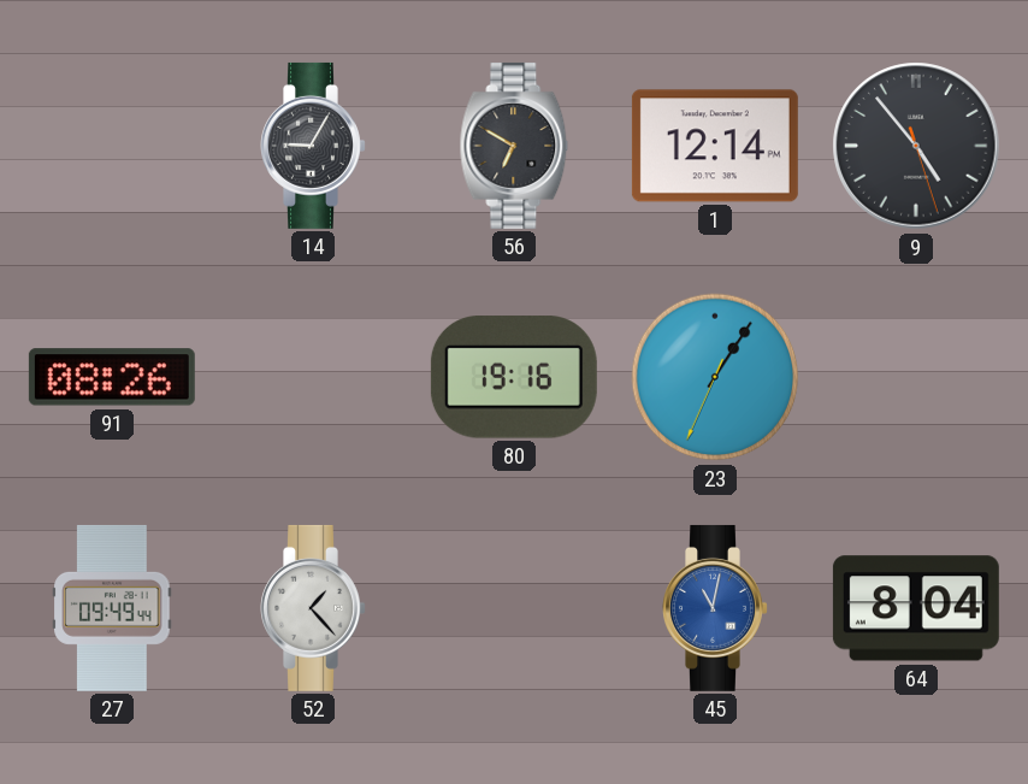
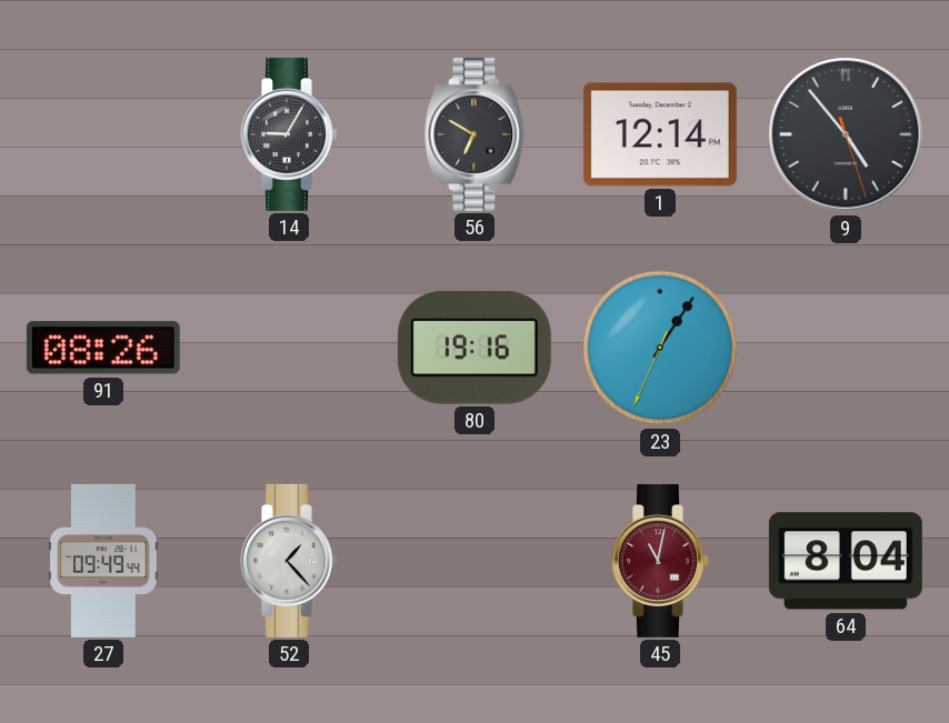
45 dial: blue -> burgundy (660, 561)
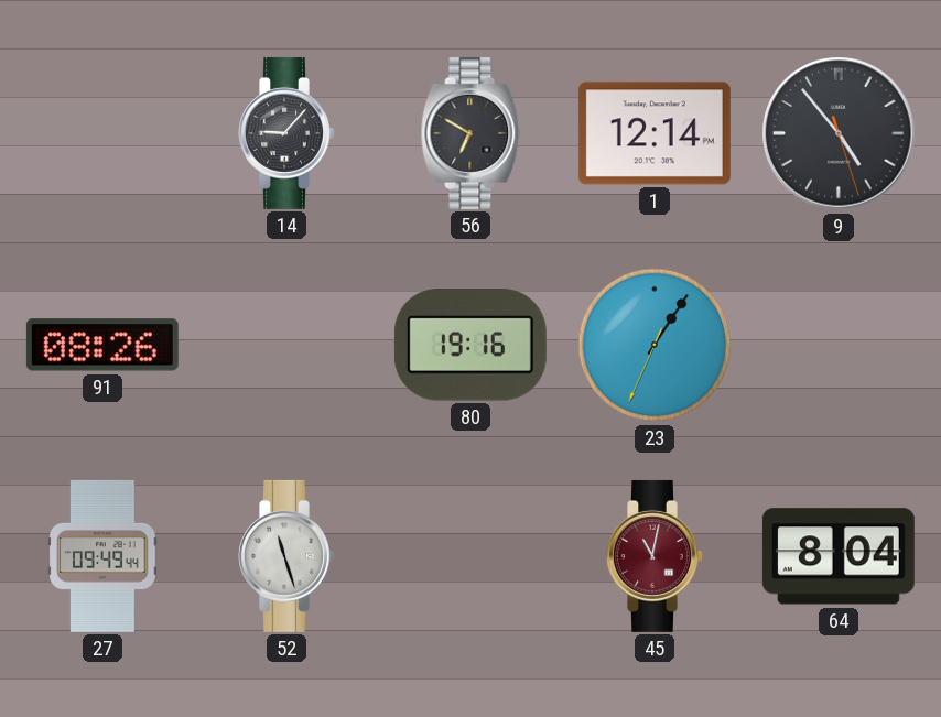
14: 9:05 -> 9:07 (286, 133)
52: 1:23 -> 11:27 (286, 556)
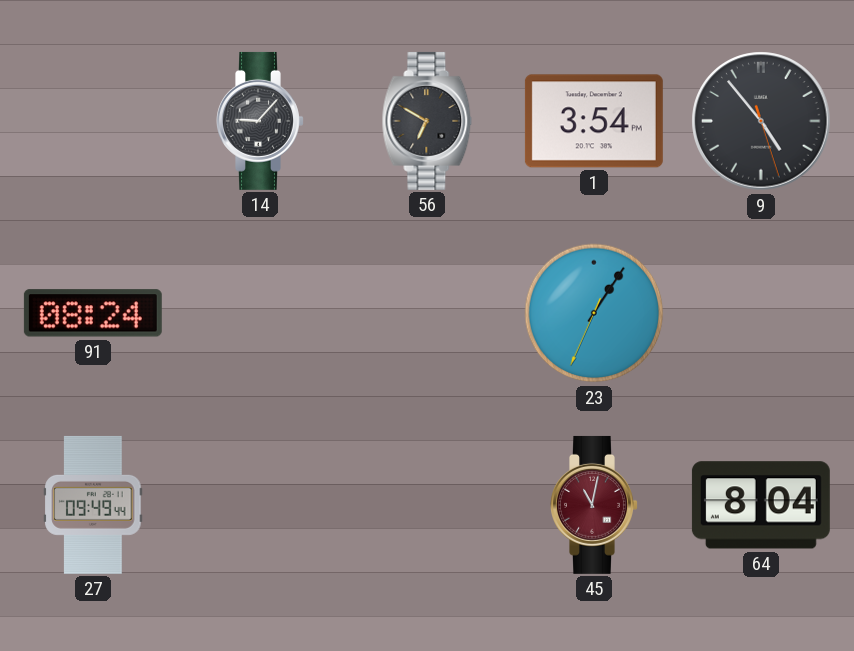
1: 12:14 -> 3:54 (594, 121)
91: 08:26 -> 08:24 (93, 313)
80: 19:16 -> none (470, 345)
52: 11:27 -> none (286, 556)
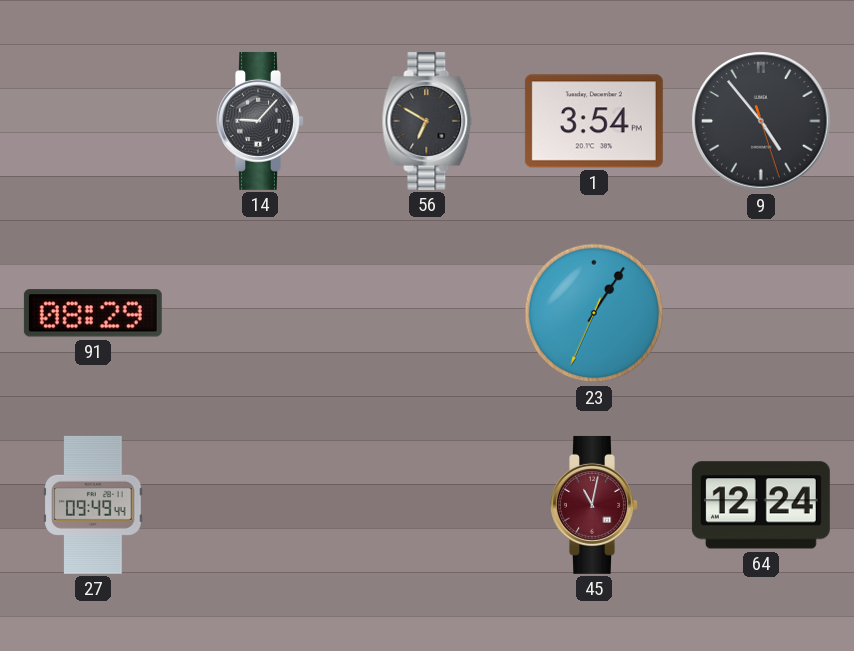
91: 08:24 -> 08:29 (93, 313)
64: 8:04 -> 12:24 (761, 505)
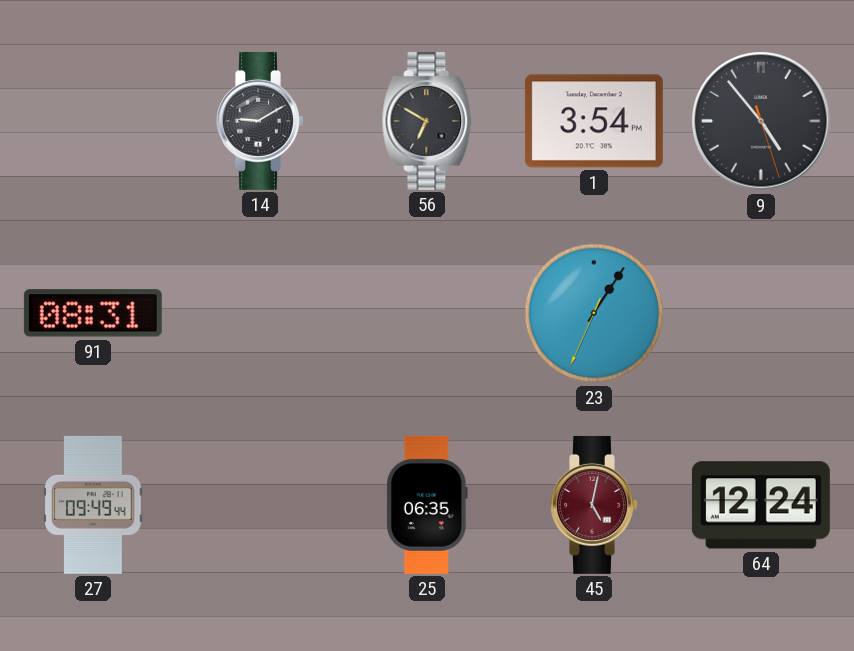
14: 9:07 -> 9:10 (260, 121)
91: 08:29 -> 08:31 (93, 313)
25: none -> 06:35 (428, 505)
45: 11:02 -> 5:02 (594, 505)
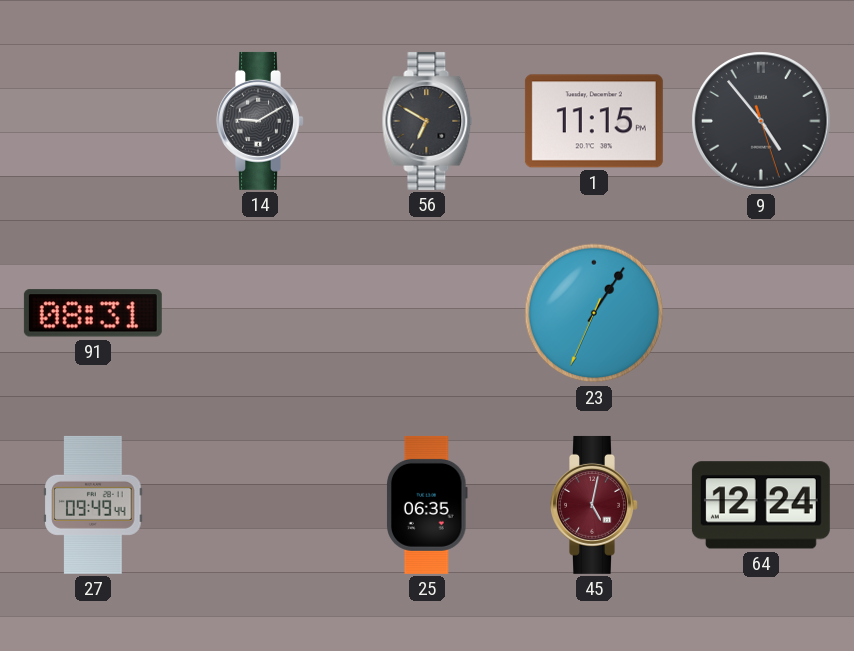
1: 3:54 -> 11:15 (594, 121)
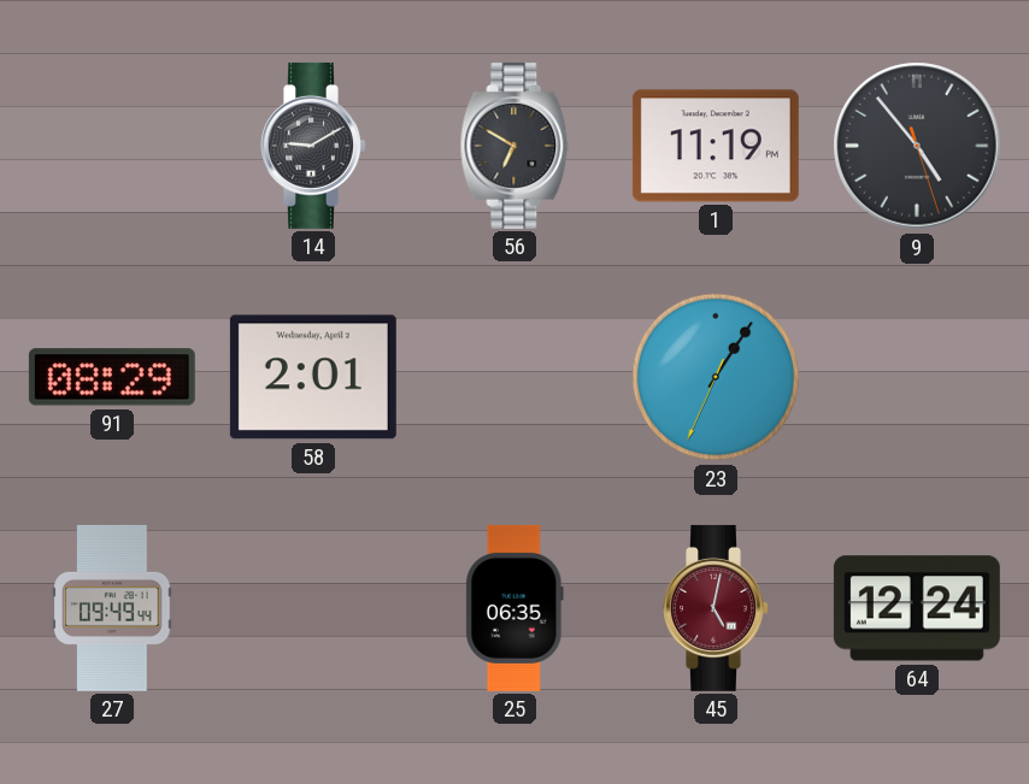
1: 11:15 -> 11:19 (716, 146)
91: 08:31 -> 08:29 (112, 377)
58: none -> 2:01 (313, 377)
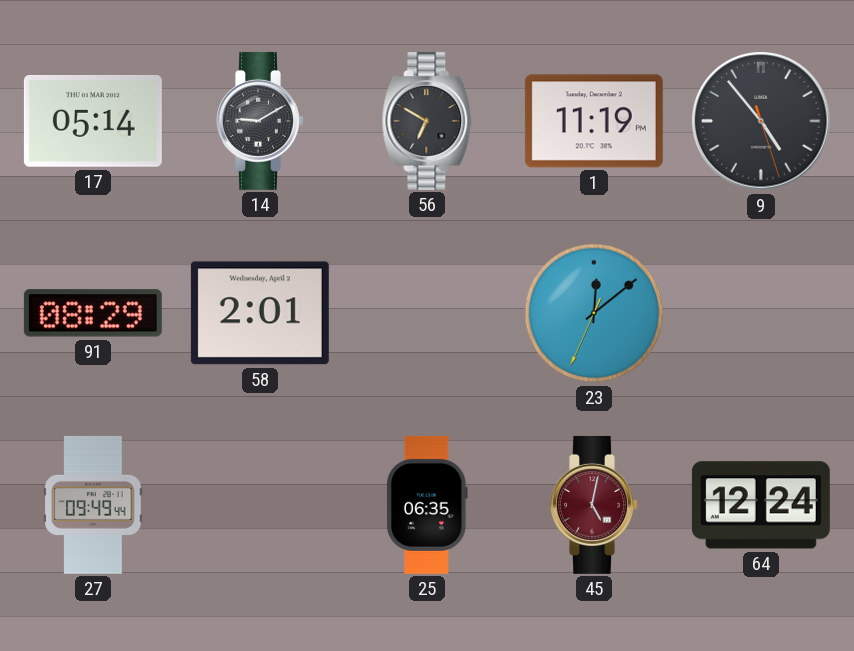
17: none -> 05:14 (93, 122)
23: 1:05 -> 12:08 (594, 313)
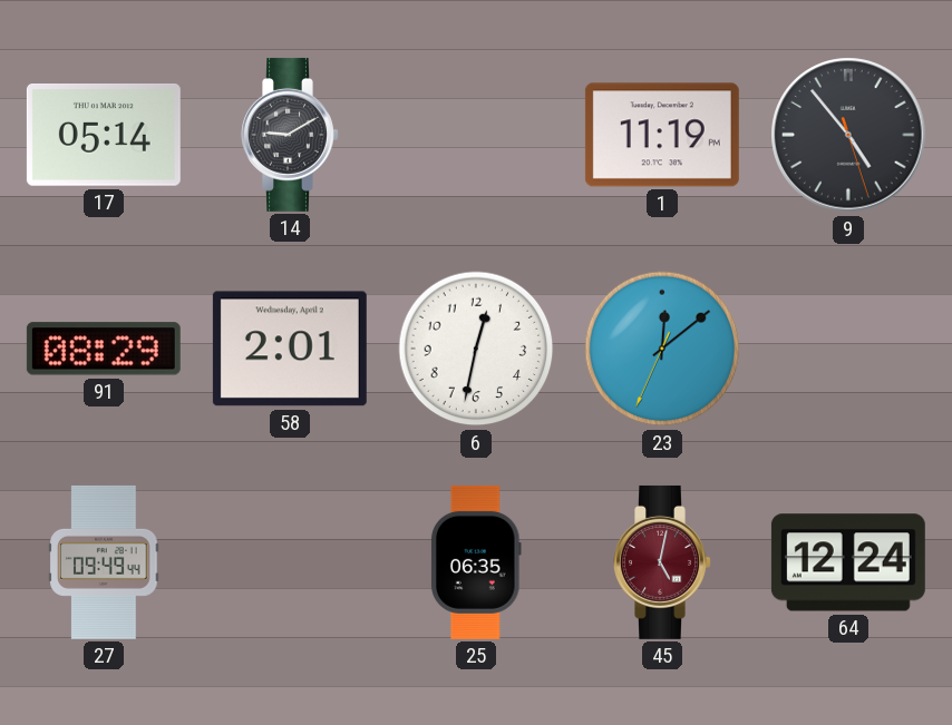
56: 6:50 -> none (427, 121)
6: none -> 12:32 (476, 349)
